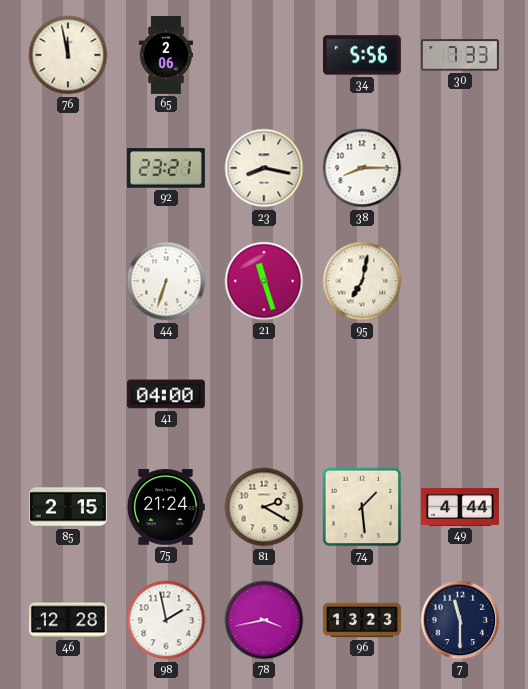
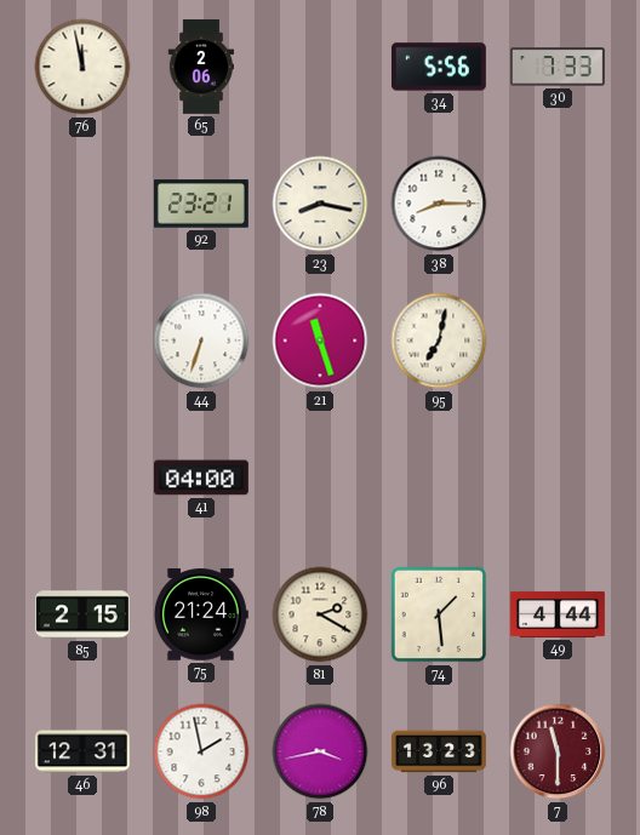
46: 12:28 -> 12:31 (82, 751)
7 dial: navy -> burgundy (558, 751)
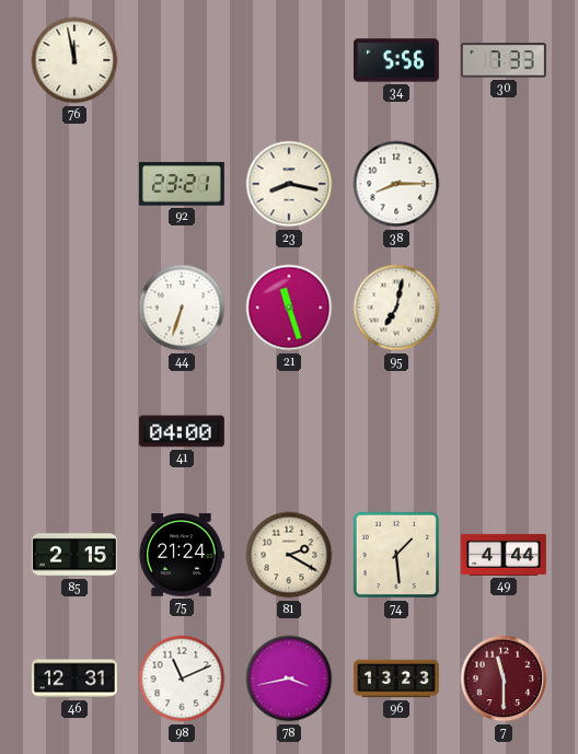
65: 2:06 -> none (200, 67)
98: 1:58 -> 11:11 (182, 678)
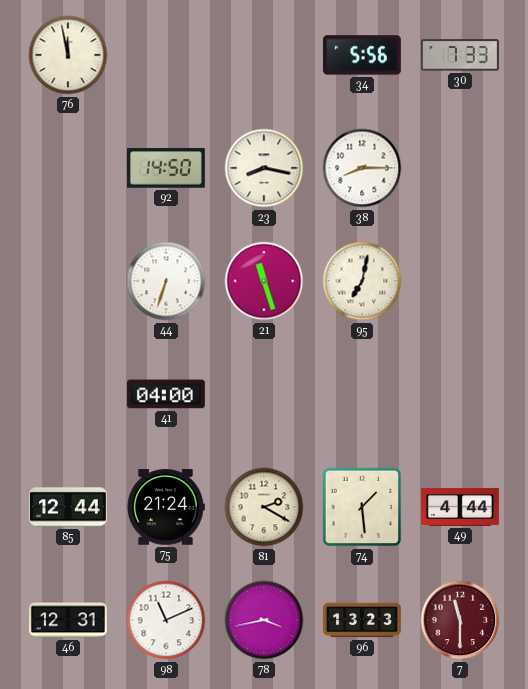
92: 23:21 -> 14:50 (166, 168)
85: 2:15 -> 12:44 (68, 507)
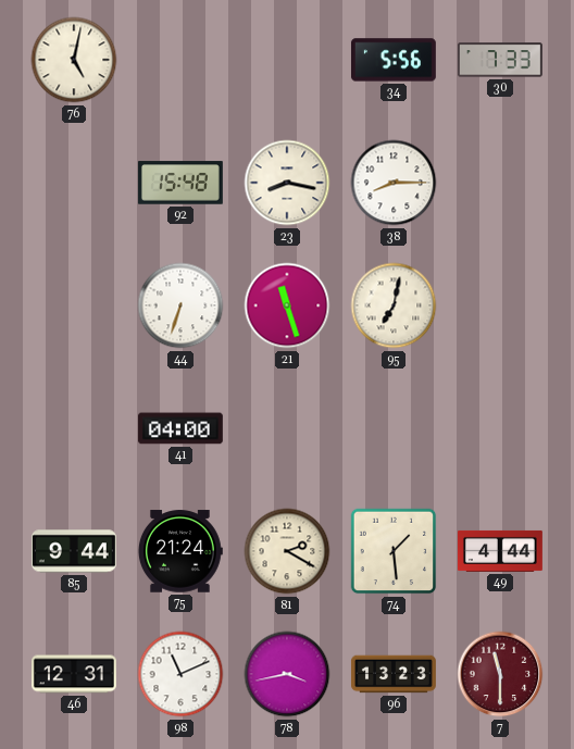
76: 11:58 -> 5:02 (74, 60)
92: 14:50 -> 15:48 (180, 183)
85: 12:44 -> 9:44 (74, 551)
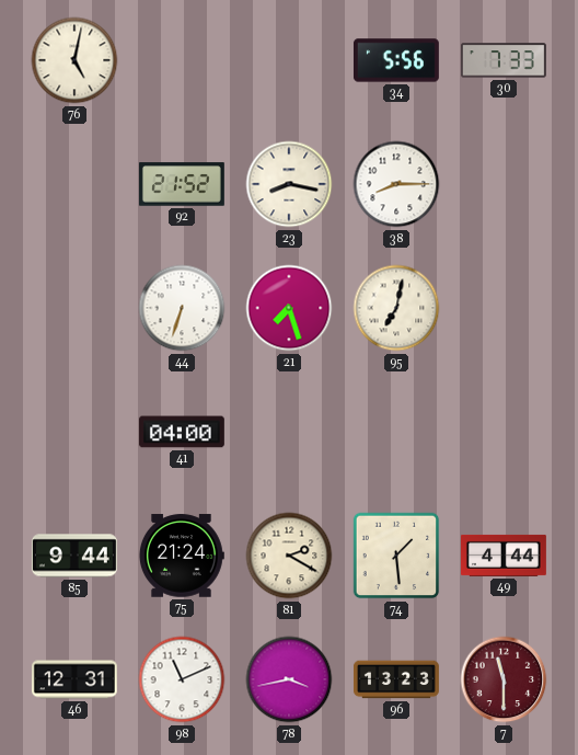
92: 15:48 -> 21:52 (182, 184)
21: 11:27 -> 7:27 (289, 308)
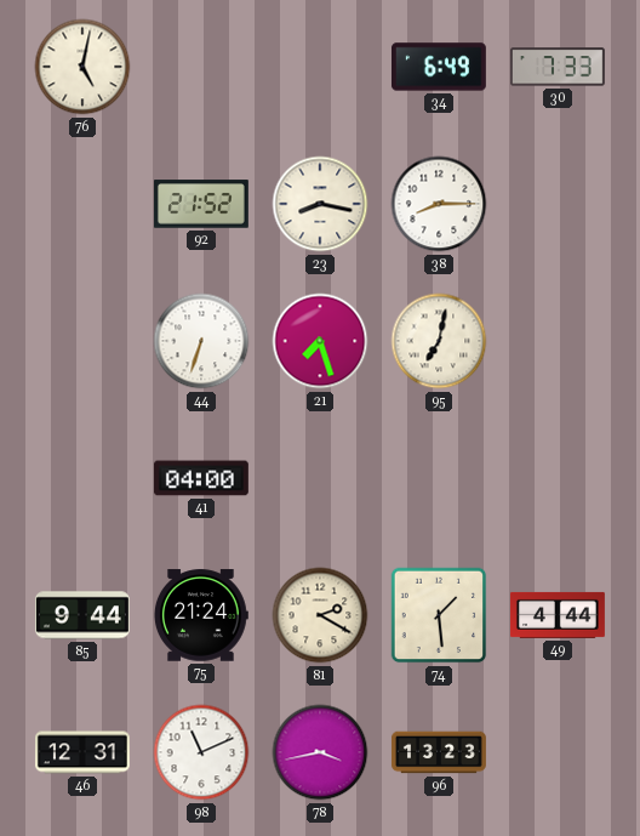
34: 5:56 -> 6:49 (439, 67)
7: 11:30 -> none (504, 679)
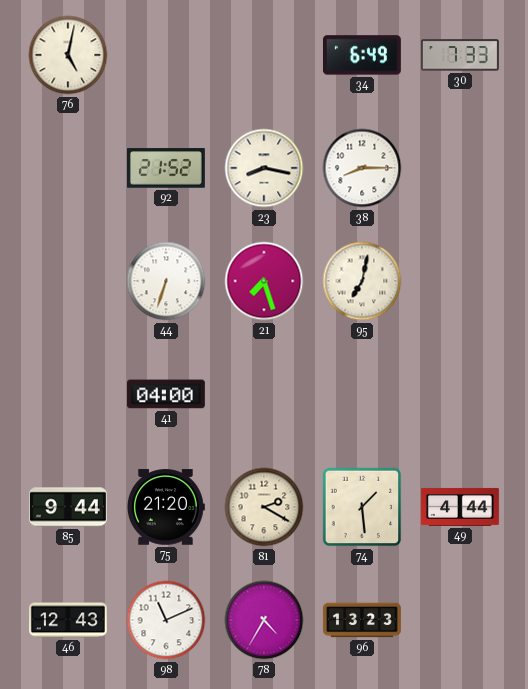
75: 21:24 -> 21:20 (165, 507)
46: 12:31 -> 12:43 (68, 620)
78: 3:43 -> 4:35 (264, 620)
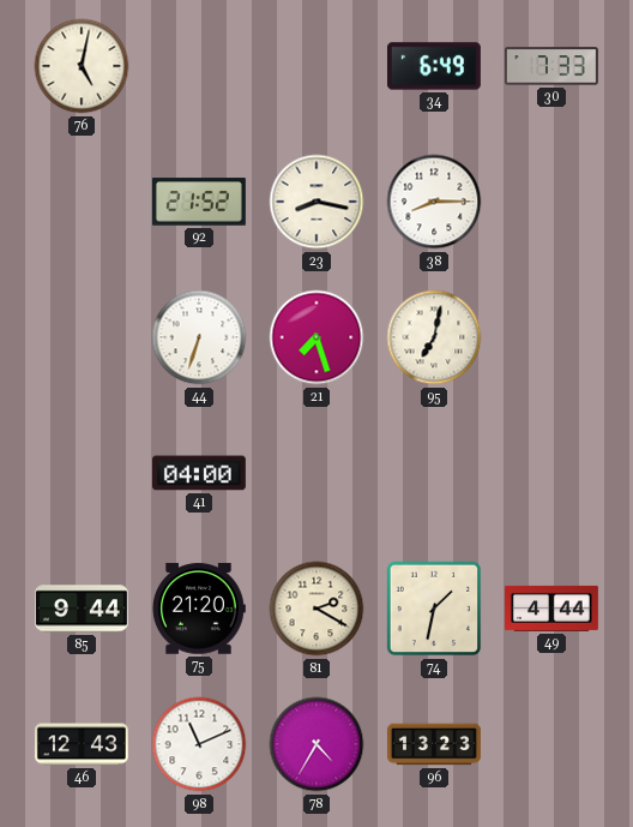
74: 1:29 -> 1:32 (434, 609)
